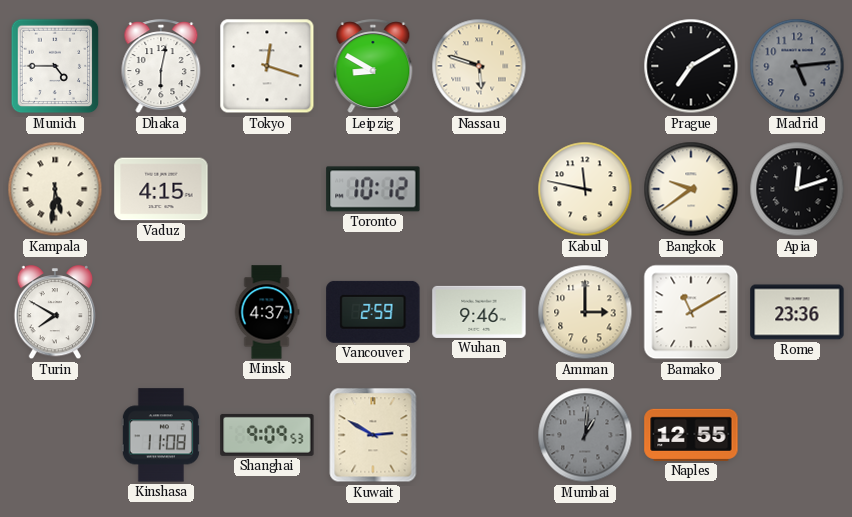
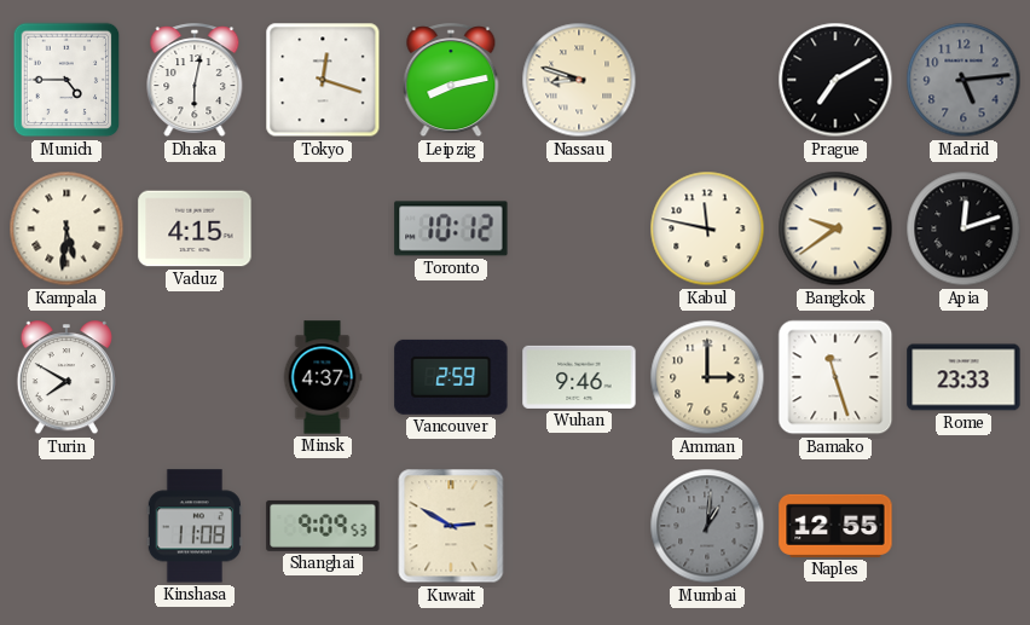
Leipzig: 8:50 -> 8:13 (451, 81)
Nassau: 5:48 -> 8:48 (579, 80)
Bamako: 11:10 -> 11:27 (835, 377)
Rome: 23:36 -> 23:33 (964, 377)
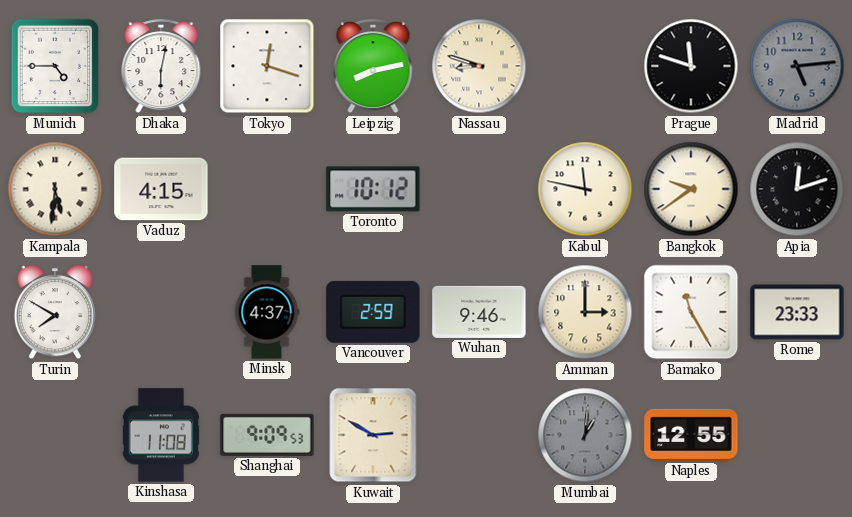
Prague: 7:10 -> 11:48 (691, 66)
Bamako: 11:27 -> 11:25 (691, 312)
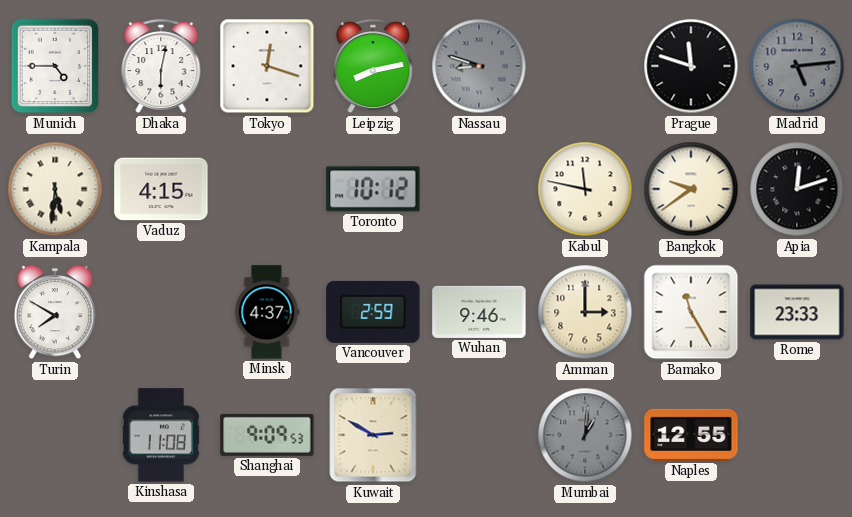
Nassau dial: cream -> grey (479, 66)
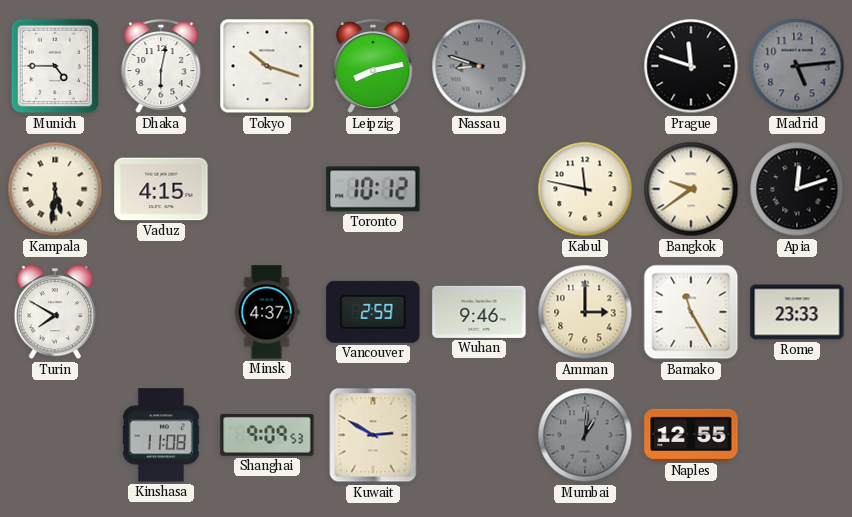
Tokyo: 12:18 -> 10:18 (267, 66)
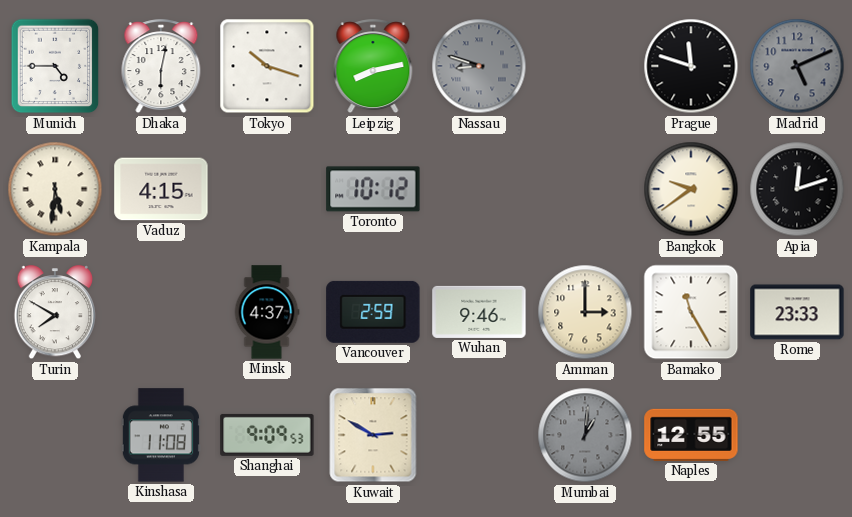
Madrid: 5:14 -> 5:11 (797, 66)
Kabul: 11:47 -> none (585, 189)
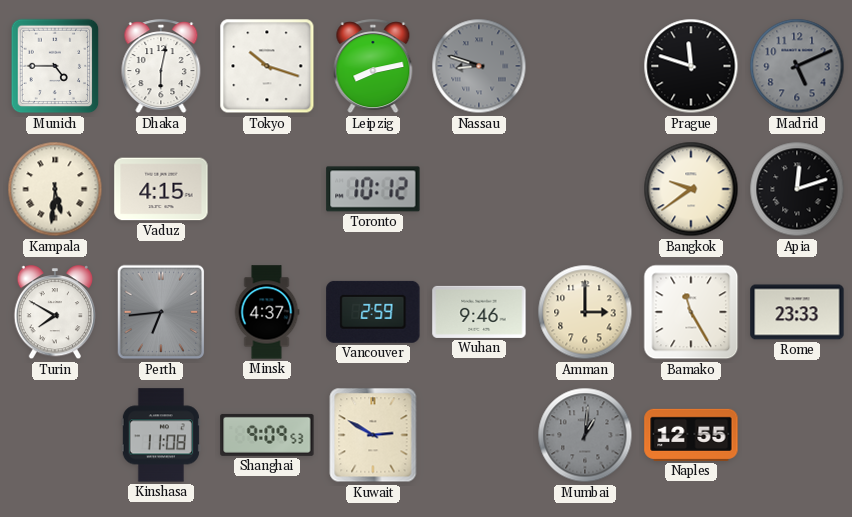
Perth: none -> 6:44 (161, 312)
